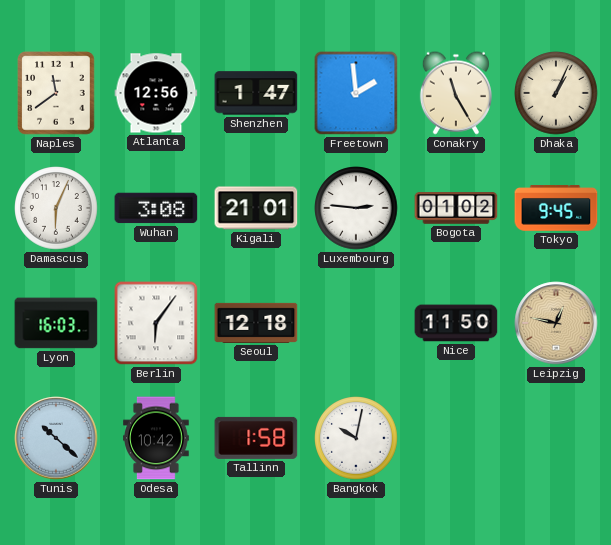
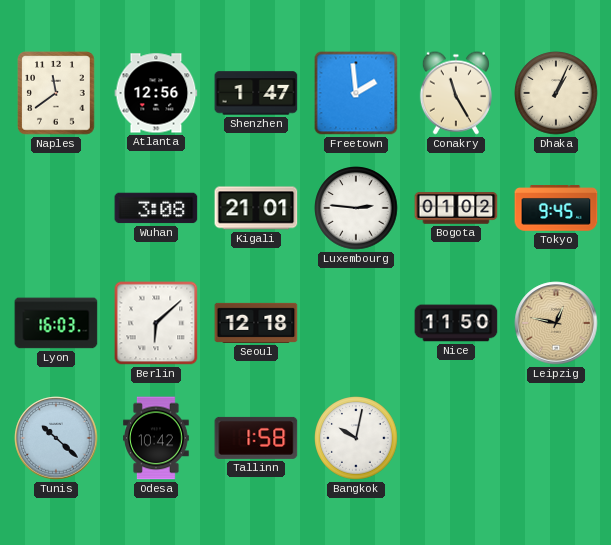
Damascus: 6:04 -> none (56, 208)
Berlin: 6:06 -> 6:08 (156, 323)
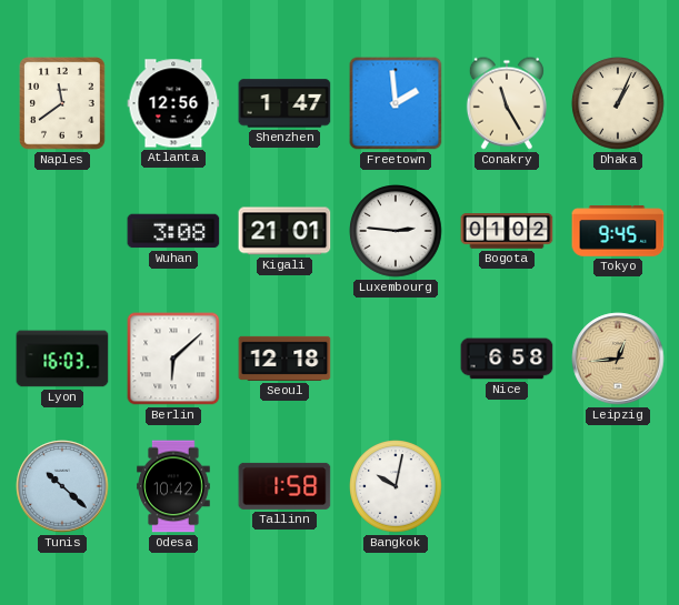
Nice: 11:50 -> 6:58 (507, 359)
Leipzig: 12:47 -> 12:44 (618, 359)
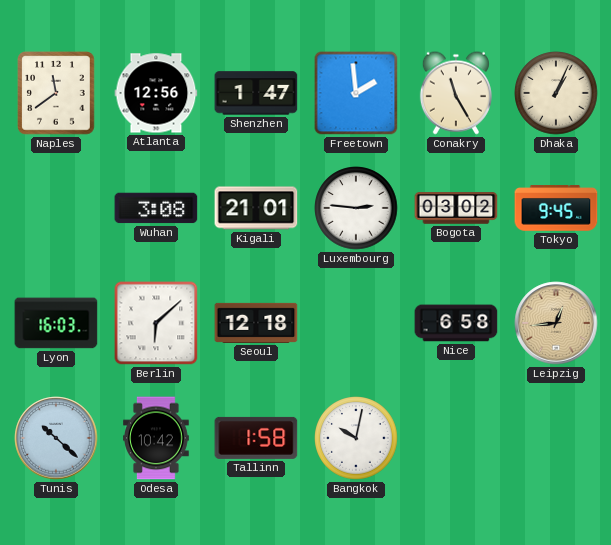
Bogota: 01:02 -> 03:02 (456, 208)
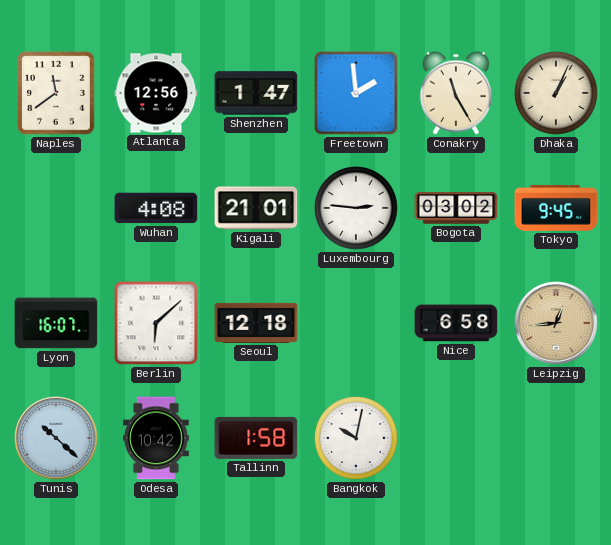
Wuhan: 3:08 -> 4:08 (156, 208)
Lyon: 16:03 -> 16:07 (56, 323)
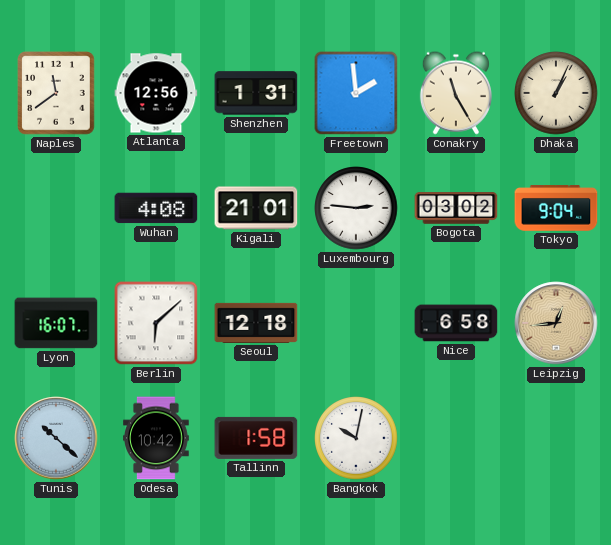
Shenzhen: 1:47 -> 1:31 (256, 93)
Tokyo: 9:45 -> 9:04 (556, 208)
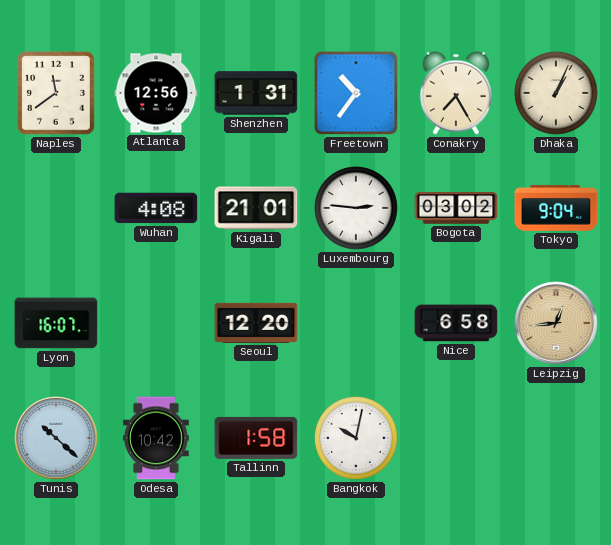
Freetown: 1:59 -> 10:36 (356, 93)
Conakry: 11:25 -> 7:25 (456, 93)
Berlin: 6:08 -> none (156, 323)
Seoul: 12:18 -> 12:20 (256, 323)
